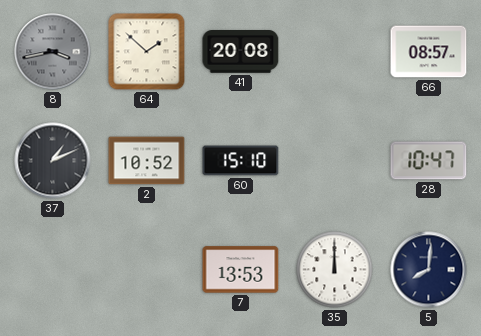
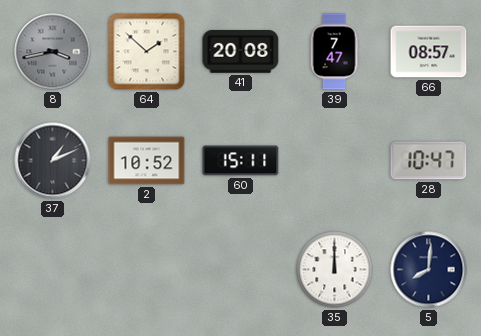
39: none -> 7:47 (334, 52)
60: 15:10 -> 15:11 (241, 161)
7: 13:53 -> none (241, 270)
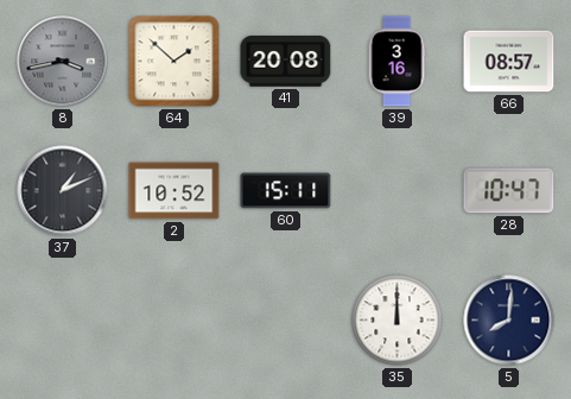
39: 7:47 -> 3:16 (396, 62)
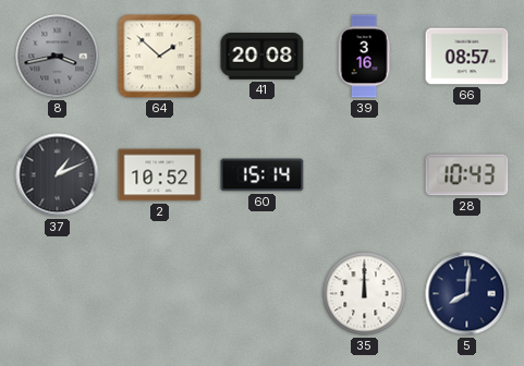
60: 15:11 -> 15:14 (263, 175)
28: 10:47 -> 10:43 (467, 175)
